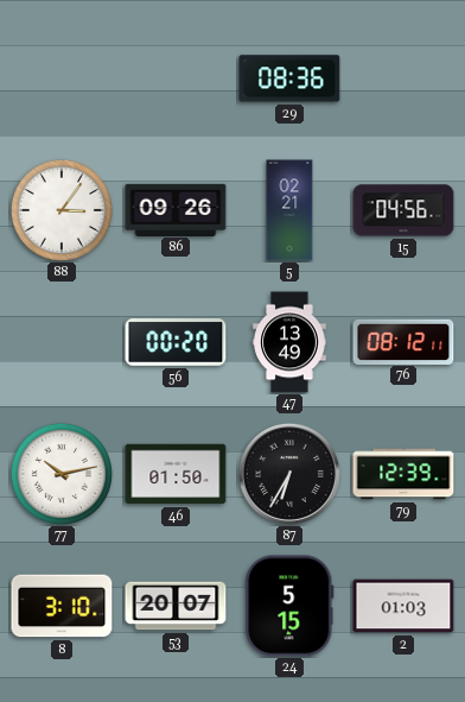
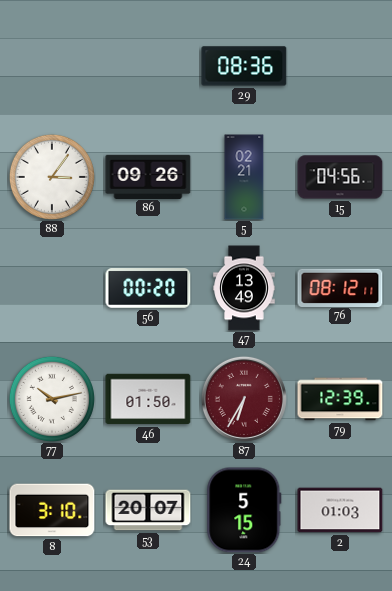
87 dial: black -> burgundy (244, 399)
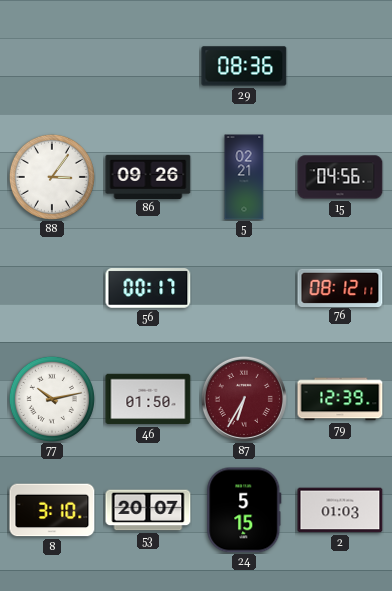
56: 00:20 -> 00:17 (148, 288)
47: 13:49 -> none (244, 288)
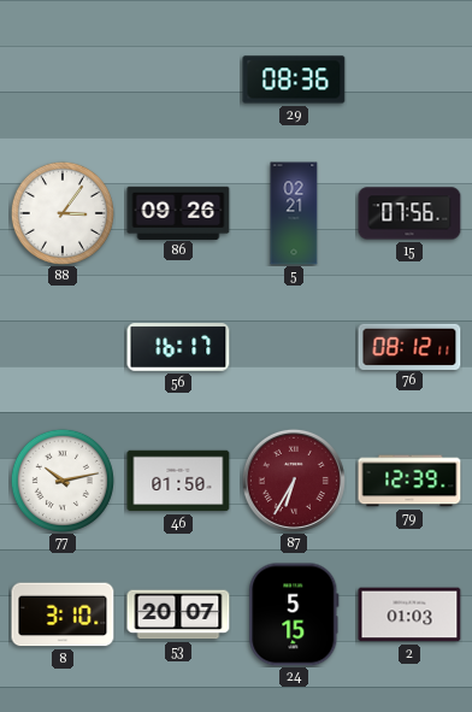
15: 04:56 -> 07:56 (409, 213)
56: 00:17 -> 16:17 (178, 347)
